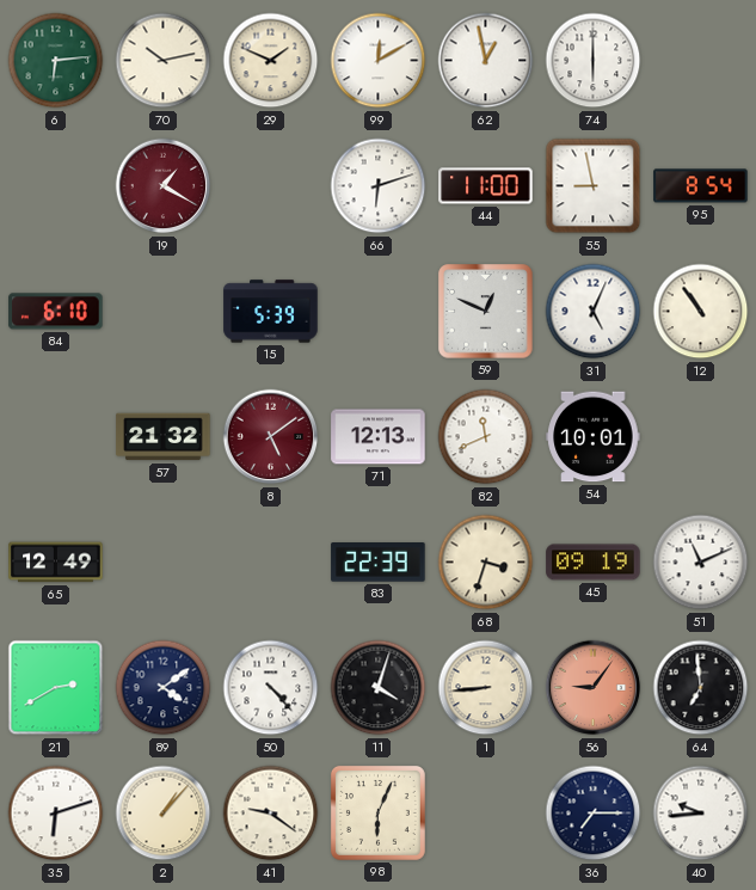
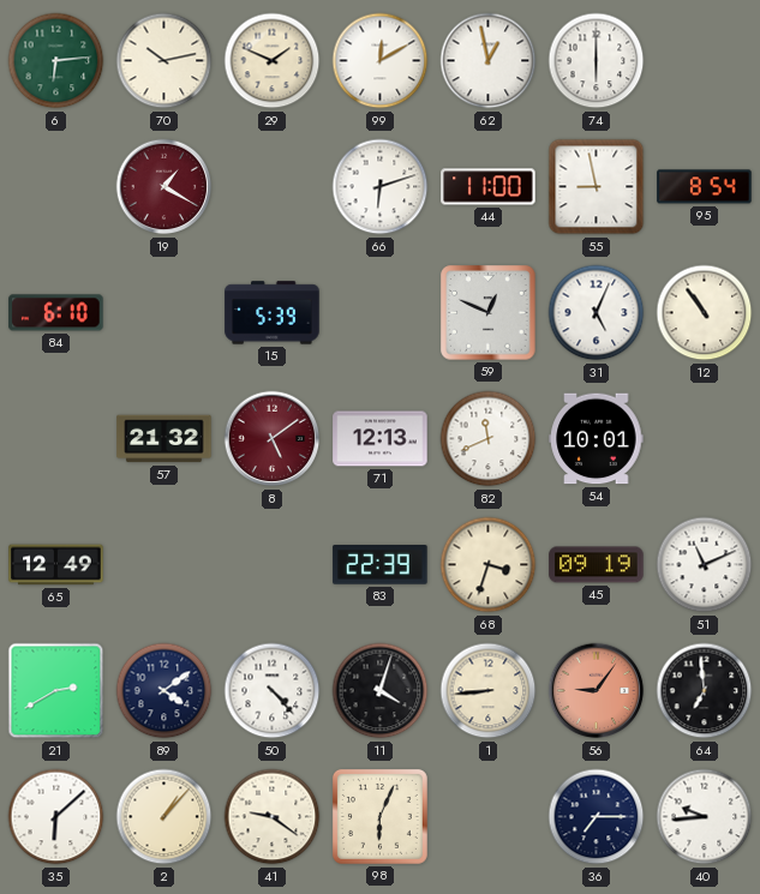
35: 6:12 -> 6:08 (56, 817)
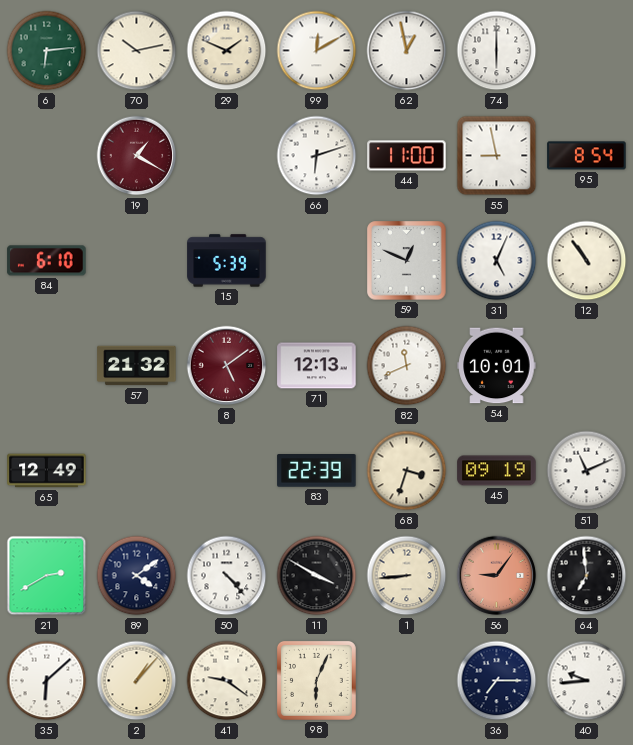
11: 4:03 -> 3:50 (317, 576)
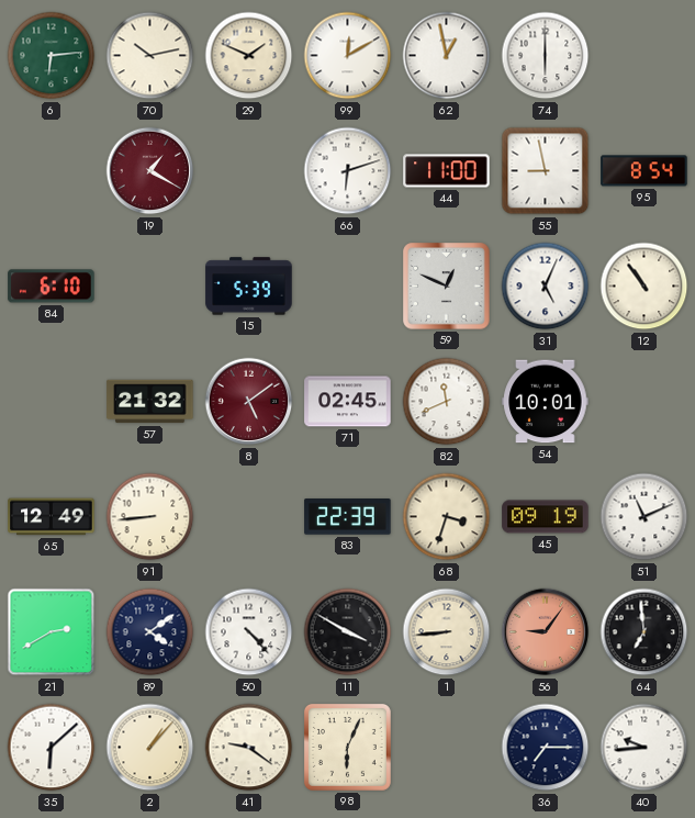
71: 12:13 -> 02:45 (348, 402)
91: none -> 8:44 (150, 517)
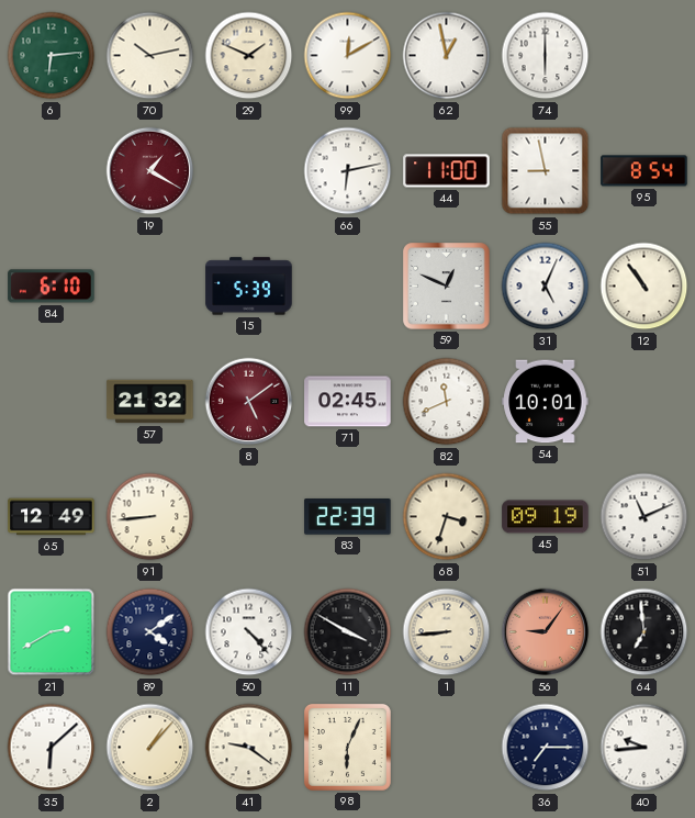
66: 6:12 -> 6:13 (348, 171)
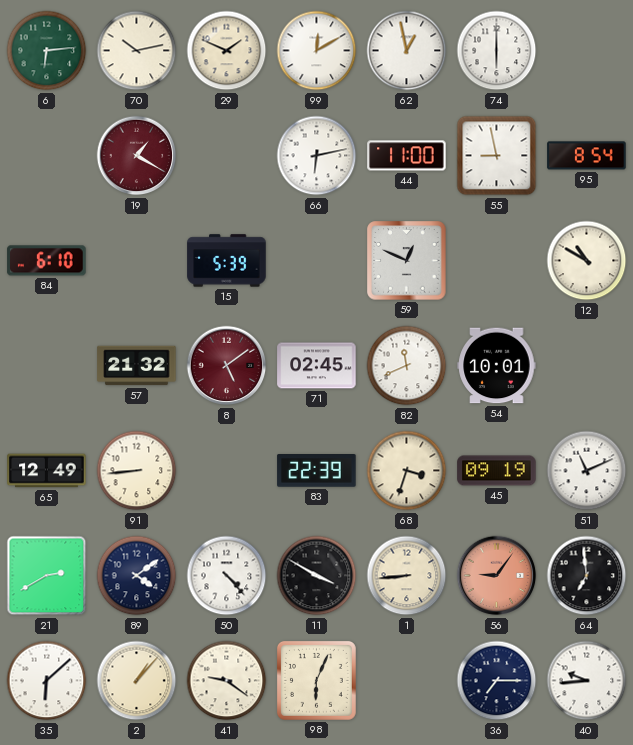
31: 5:04 -> none (546, 287)
12: 10:54 -> 10:50 (587, 261)
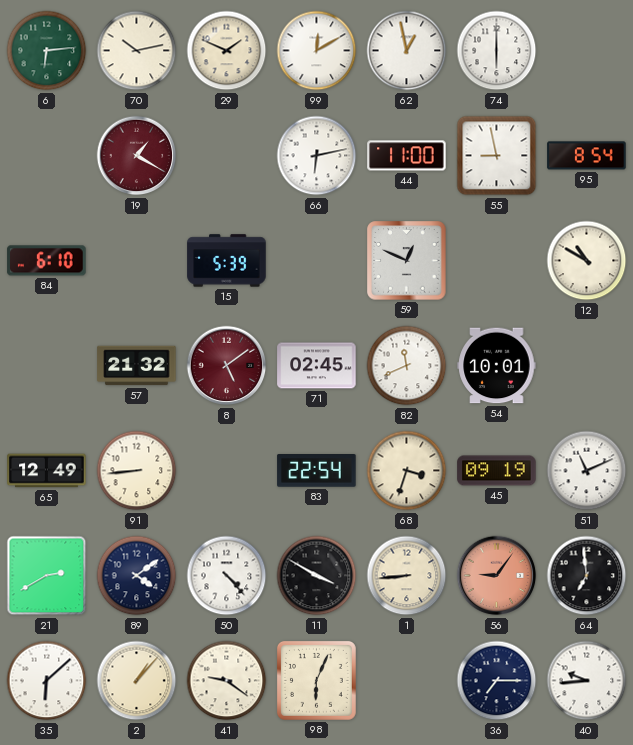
83: 22:39 -> 22:54 (317, 471)
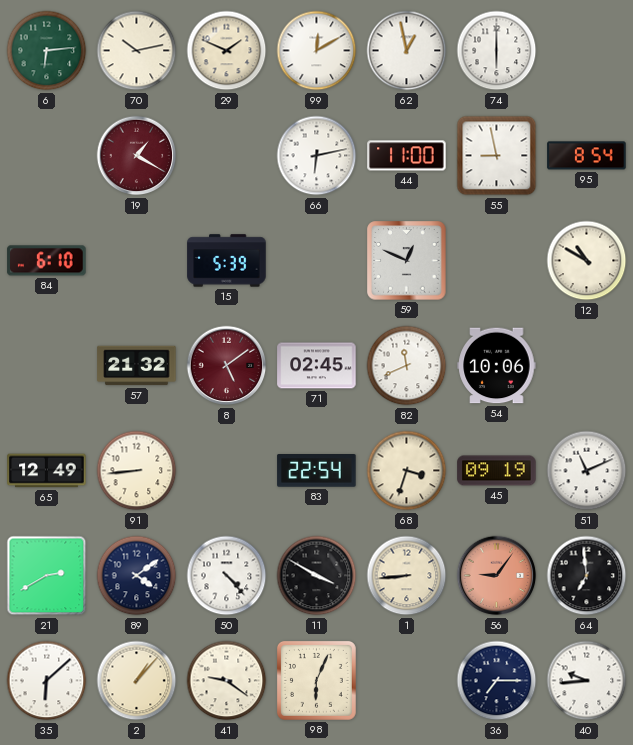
54: 10:01 -> 10:06 (497, 366)
